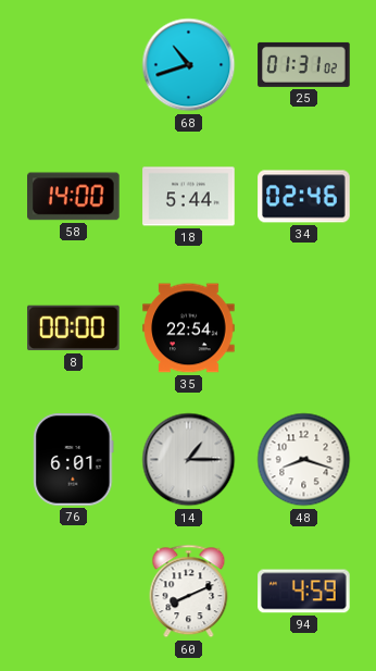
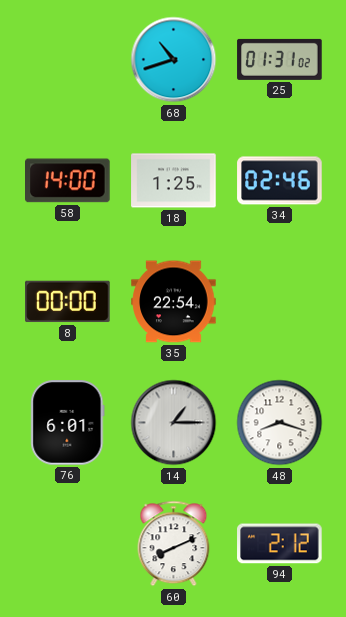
18: 5:44 -> 1:25 (174, 181)
94: 4:59 -> 2:12 (280, 544)
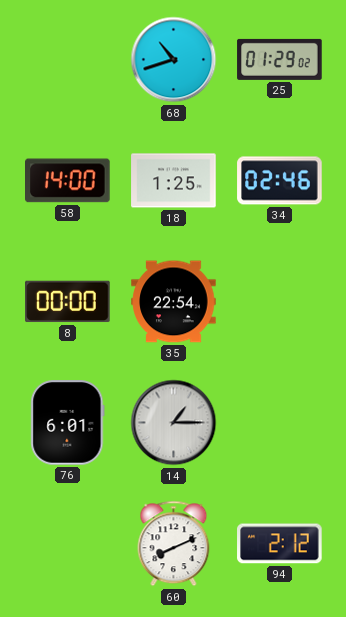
25: 01:31 -> 01:29 (280, 59)
48: 8:18 -> none (280, 423)
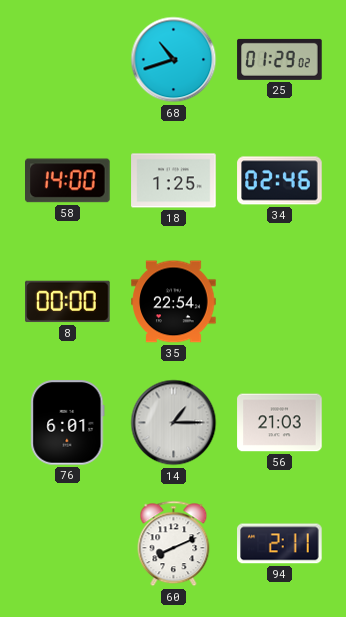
56: none -> 21:03 (280, 423)
94: 2:12 -> 2:11 (280, 544)
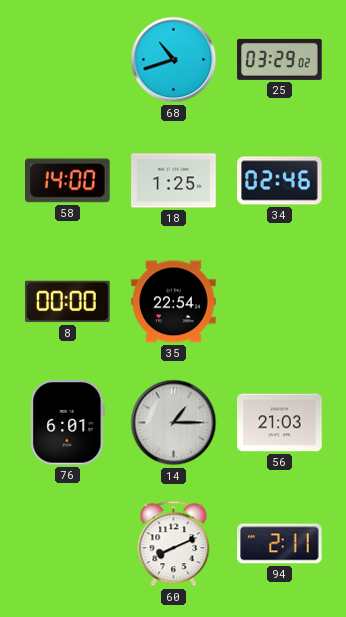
25: 01:29 -> 03:29 (280, 59)
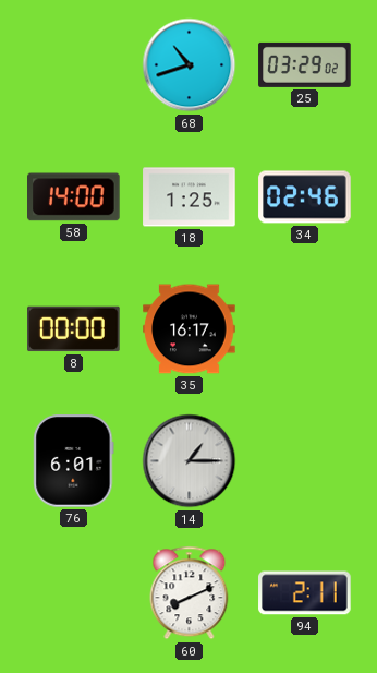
35: 22:54 -> 16:17 (190, 329)
56: 21:03 -> none (280, 423)
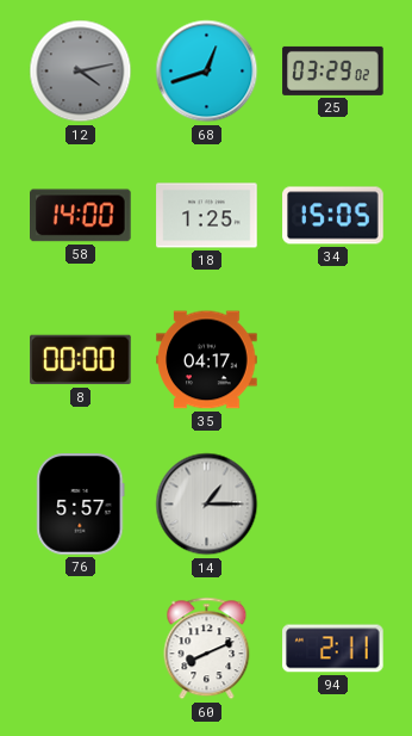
12: none -> 4:13 (81, 72)
68: 10:42 -> 12:42 (207, 72)
34: 02:46 -> 15:05 (333, 216)
35: 16:17 -> 04:17 (207, 360)
76: 6:01 -> 5:57 (81, 505)
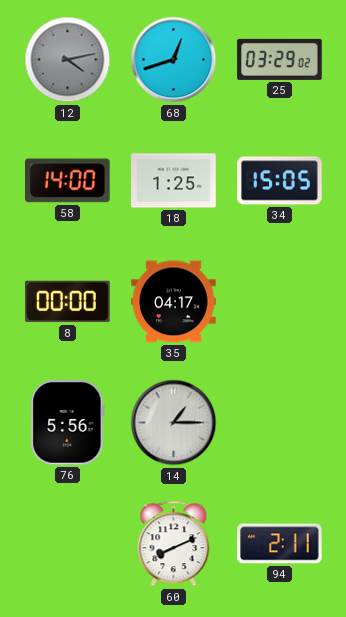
76: 5:57 -> 5:56 (68, 423)
